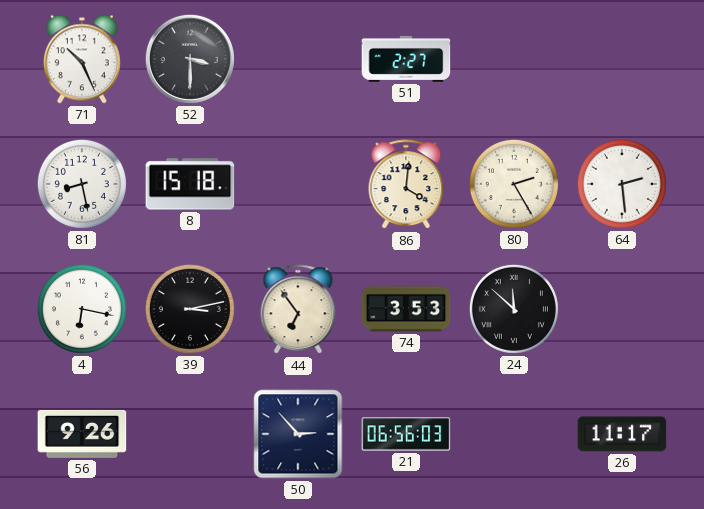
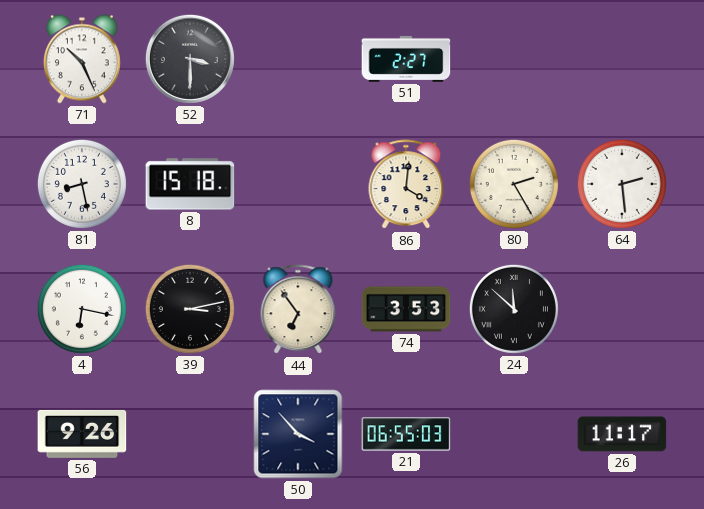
50: 2:53 -> 3:53 (298, 434)
21: 06:56 -> 06:55 (406, 434)
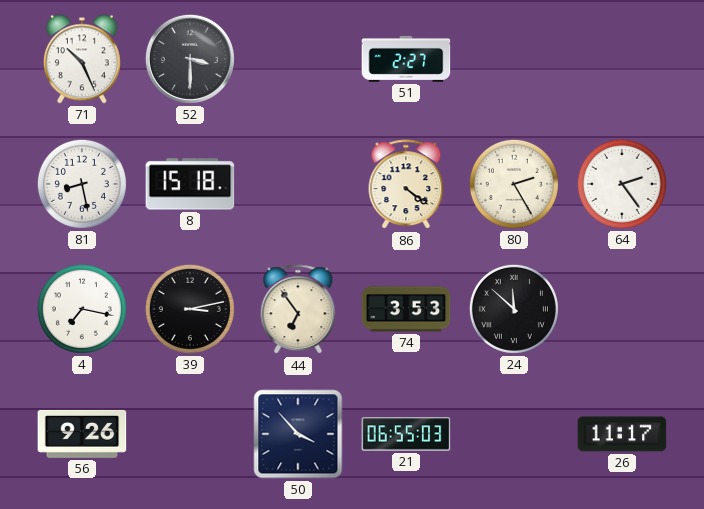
86: 4:01 -> 4:21 (406, 185)
64: 2:29 -> 2:24 (622, 184)
4: 6:17 -> 7:17 (82, 309)
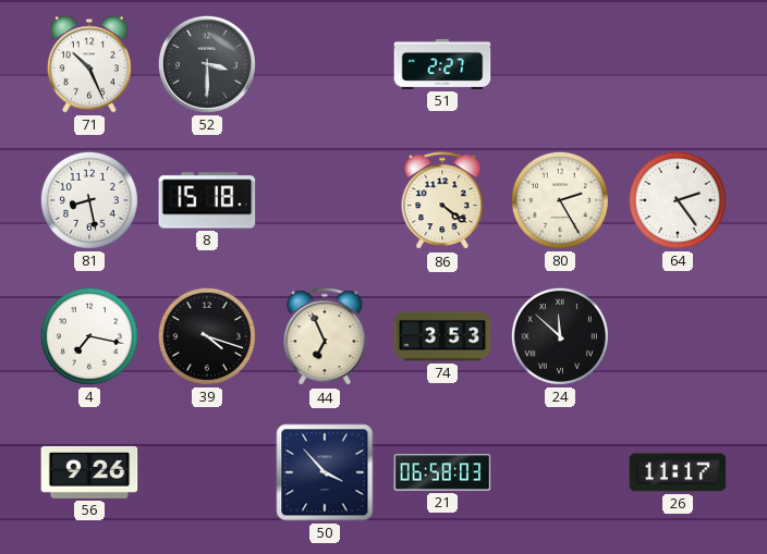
39: 3:13 -> 4:18 (207, 336)
44: 6:54 -> 6:56 (325, 337)
21: 06:55 -> 06:58 (442, 472)
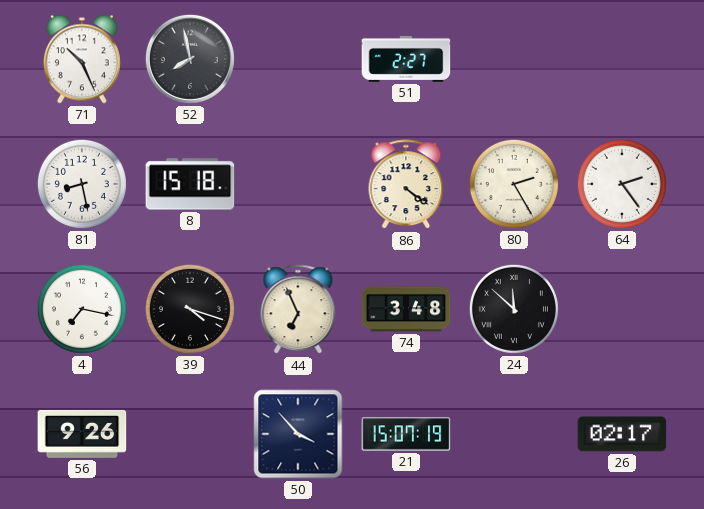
52: 3:30 -> 7:58 (190, 59)
74: 3:53 -> 3:48 (406, 309)
21: 06:58 -> 15:07 (406, 434)
26: 11:17 -> 02:17 (622, 434)
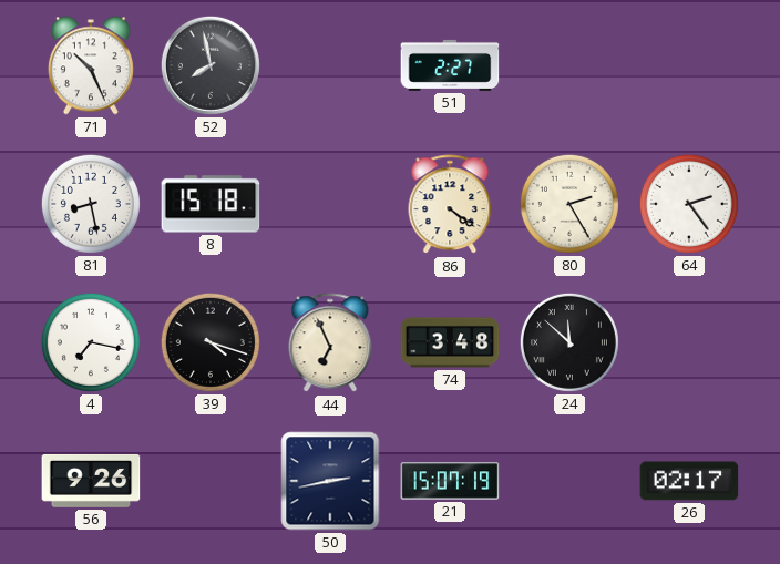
50: 3:53 -> 2:43 (330, 481)
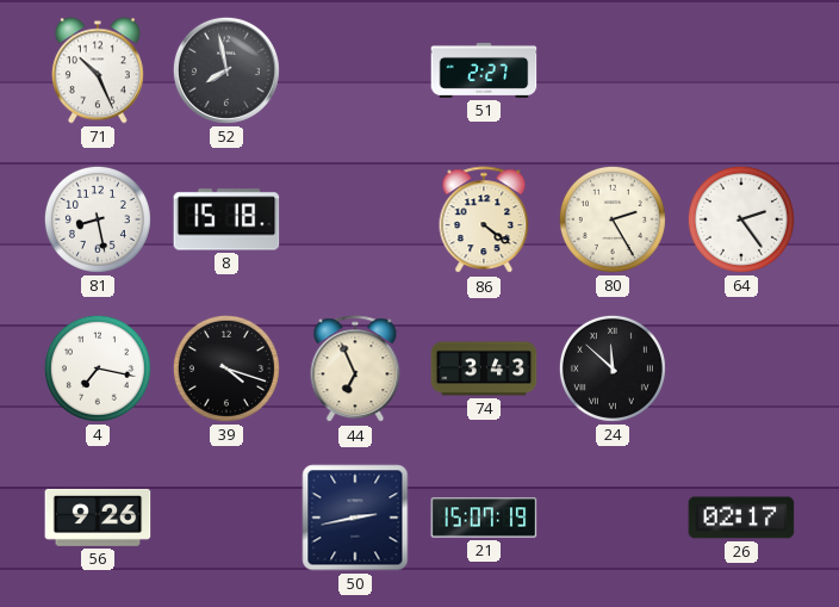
74: 3:48 -> 3:43 (484, 368)
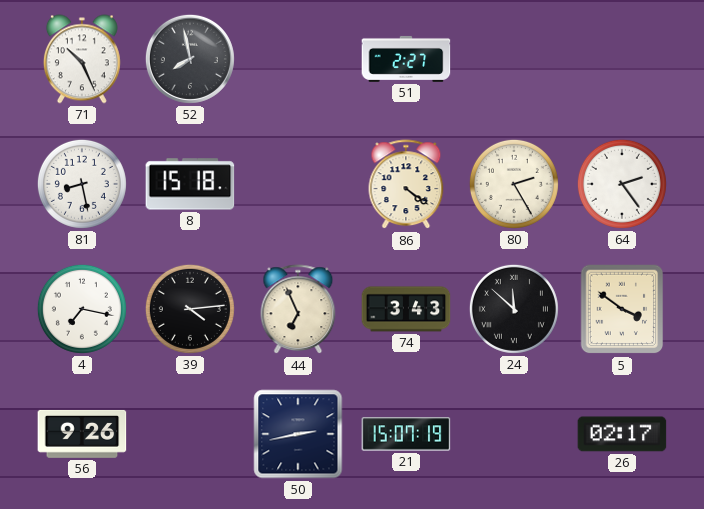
39: 4:18 -> 4:14 (190, 309)
5: none -> 3:51 (622, 309)
